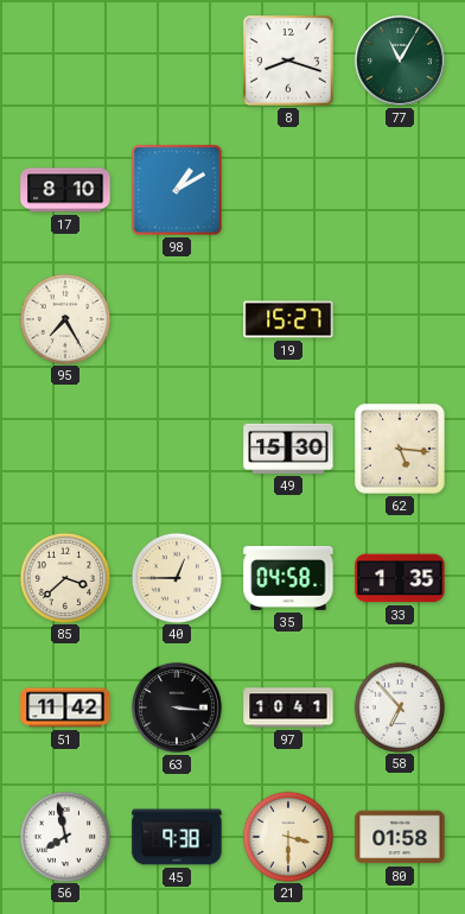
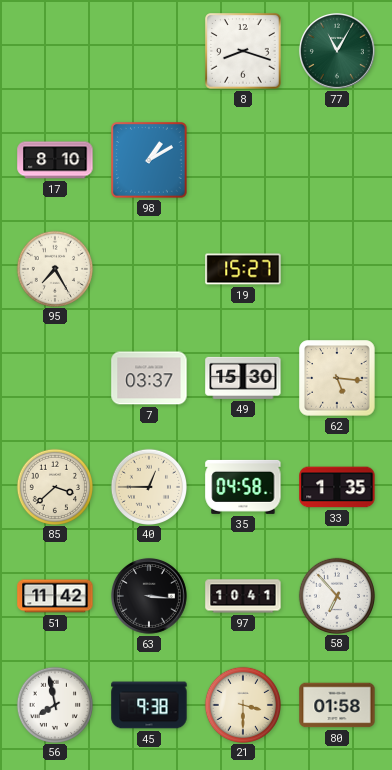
7: none -> 03:37 (149, 378)
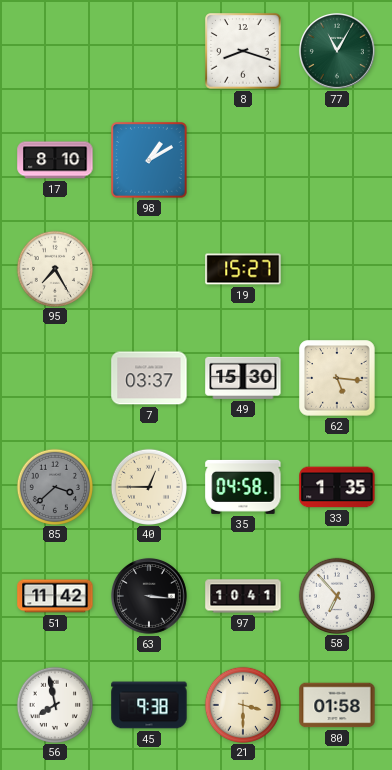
85 dial: cream -> grey (54, 486)
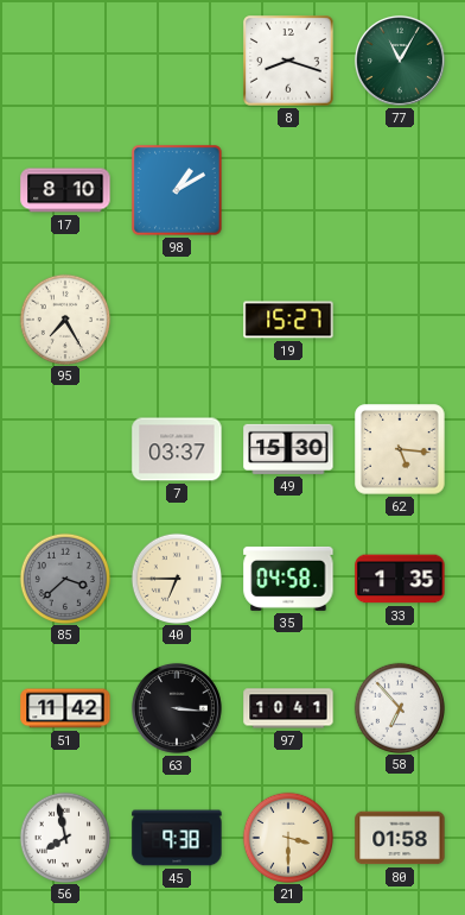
40: 12:45 -> 6:45 (176, 578)
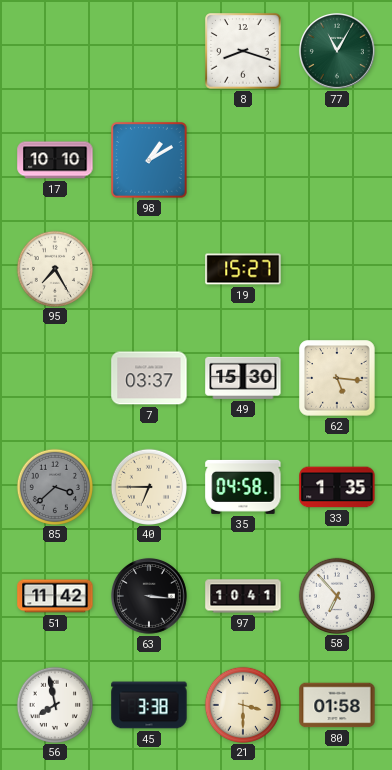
17: 8:10 -> 10:10 (55, 160)
45: 9:38 -> 3:38 (149, 705)
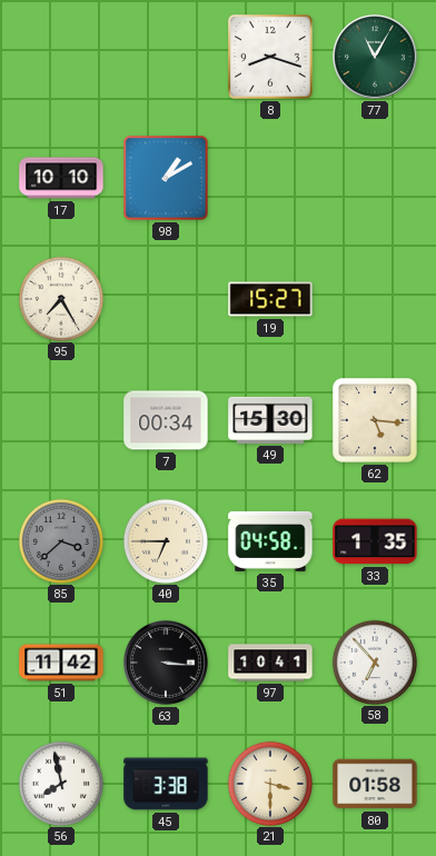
7: 03:37 -> 00:34 (166, 420)
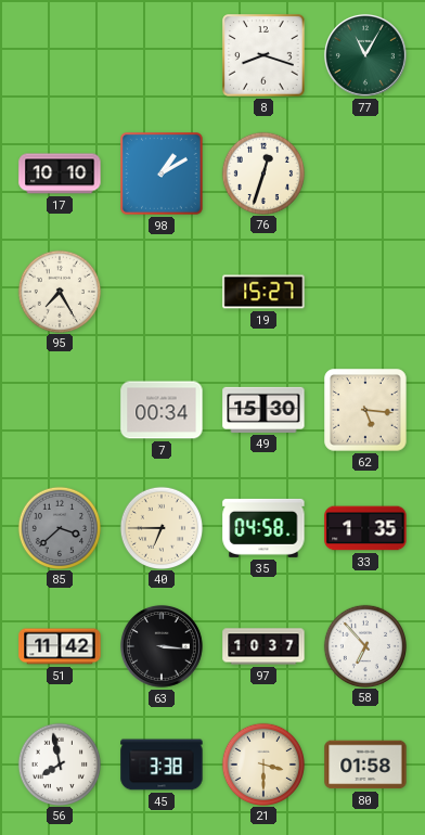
76: none -> 12:33 (262, 172)
97: 10:41 -> 10:37 (263, 646)
